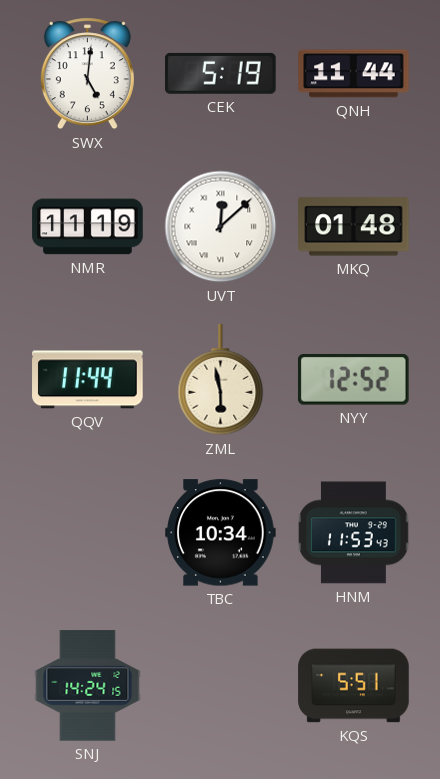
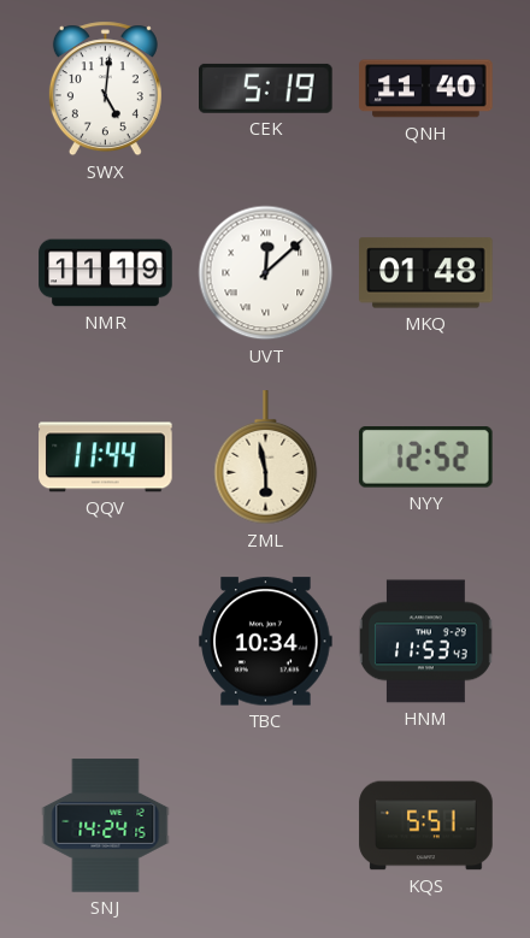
QNH: 11:44 -> 11:40 (426, 89)
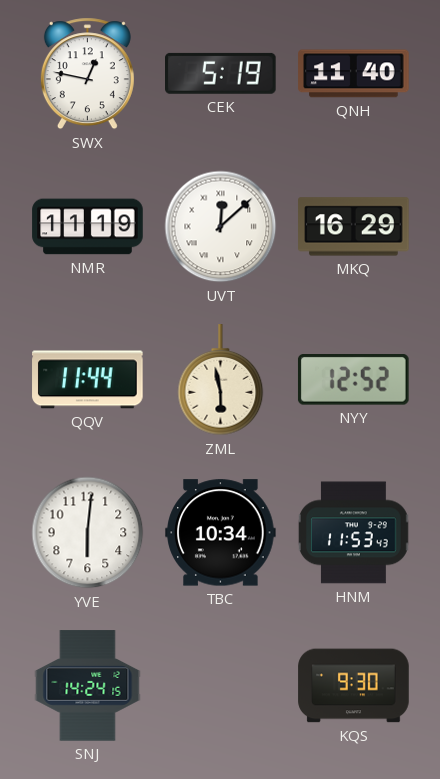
SWX: 5:01 -> 12:47 (87, 74)
MKQ: 01:48 -> 16:29 (354, 227)
YVE: none -> 6:01 (88, 533)
KQS: 5:51 -> 9:30 (354, 686)
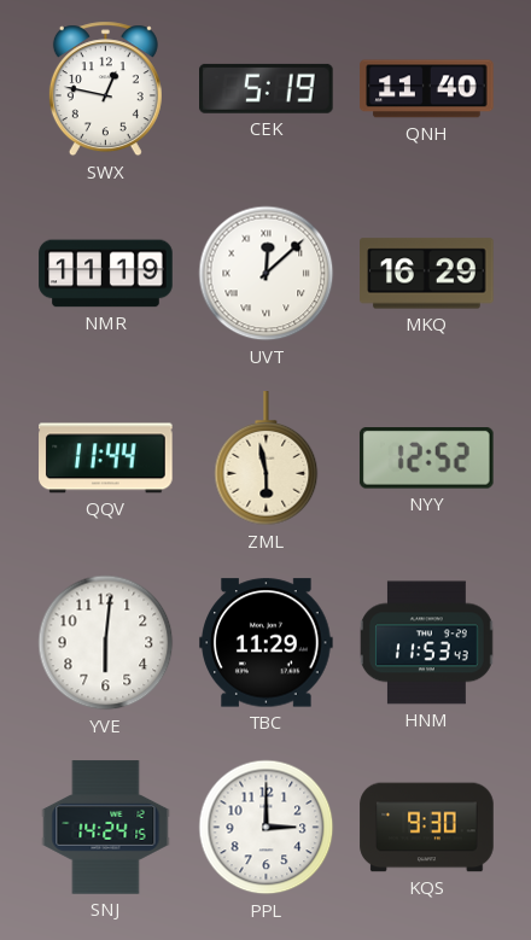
TBC: 10:34 -> 11:29 (267, 643)
PPL: none -> 3:00 (267, 828)
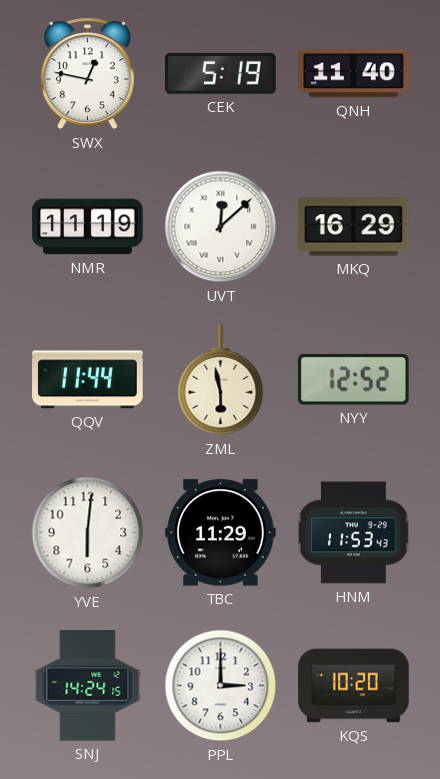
KQS: 9:30 -> 10:20 (354, 686)
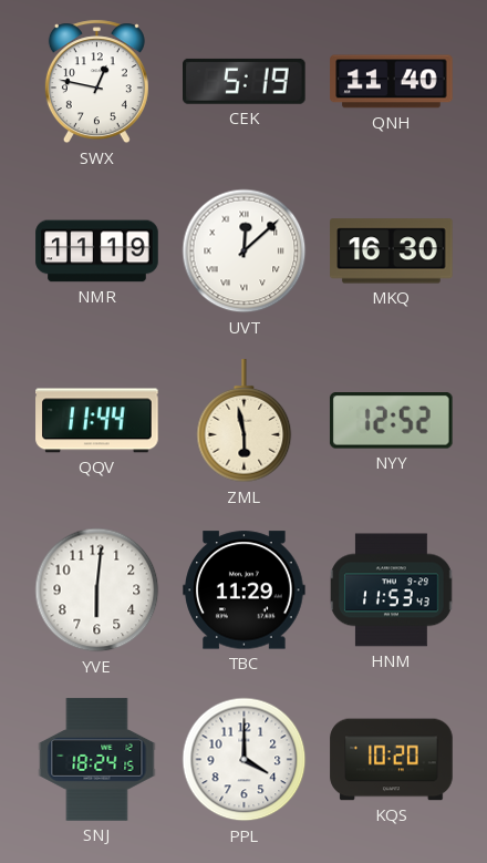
MKQ: 16:29 -> 16:30 (392, 251)
SNJ: 14:24 -> 18:24 (97, 760)
PPL: 3:00 -> 4:00 (245, 760)
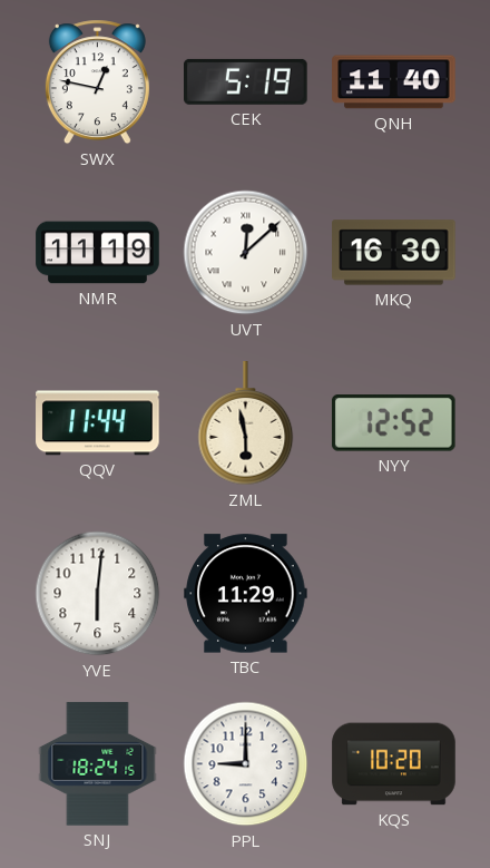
HNM: 11:53 -> none (392, 590)
PPL: 4:00 -> 9:00 (246, 764)
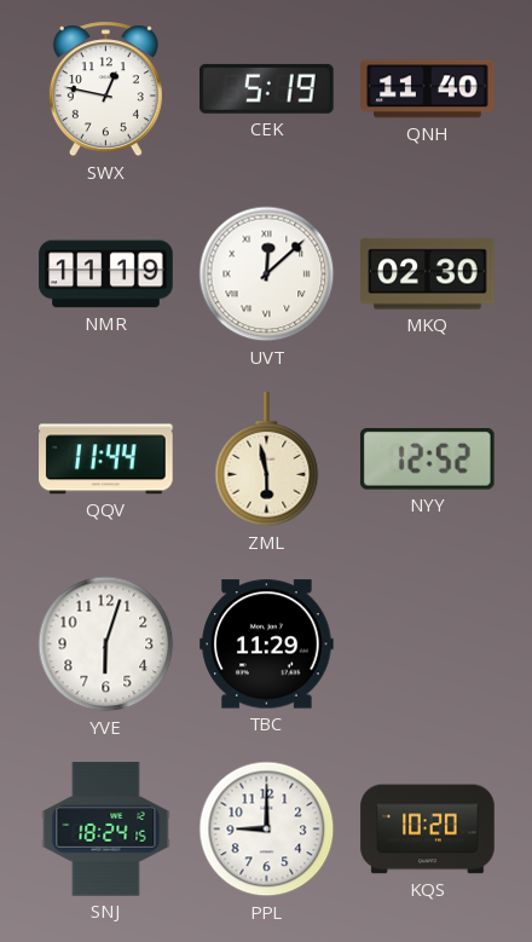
MKQ: 16:30 -> 02:30 (428, 274)
YVE: 6:01 -> 6:03 (106, 645)
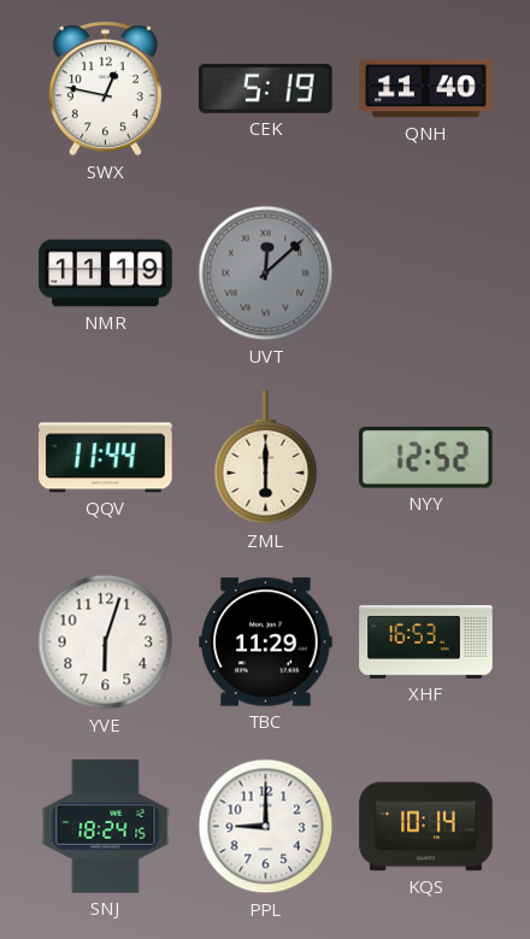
UVT dial: white -> grey (266, 274)
MKQ: 02:30 -> none (428, 274)
ZML: 5:58 -> 6:00 (266, 458)
XHF: none -> 16:53 (426, 642)
KQS: 10:20 -> 10:14 (426, 827)
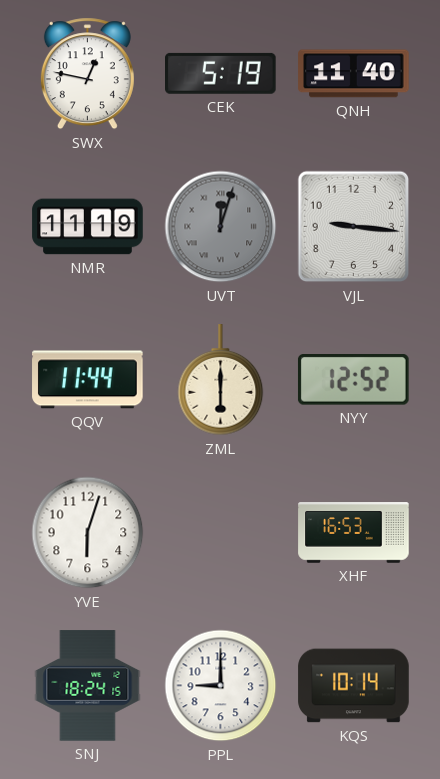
UVT: 12:08 -> 12:03 (221, 227)
VJL: none -> 9:16 (354, 227)
TBC: 11:29 -> none (266, 642)
